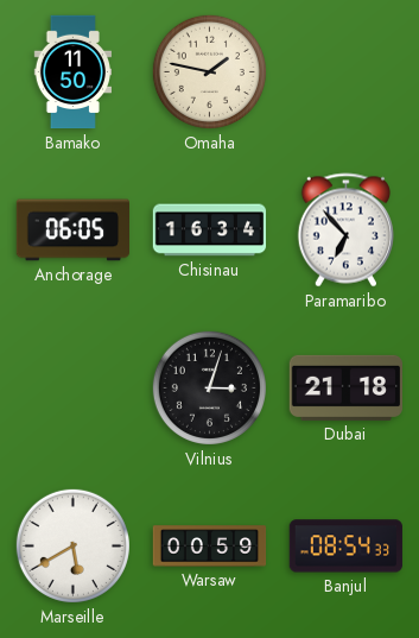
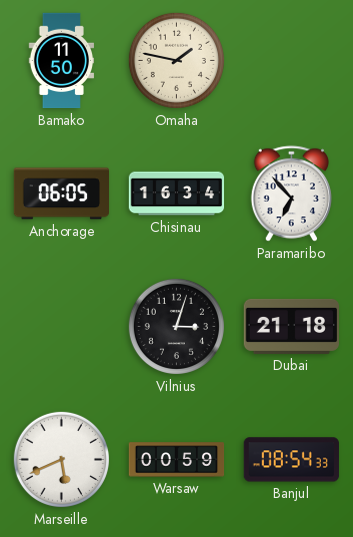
Marseille: 5:40 -> 5:41 (61, 459)
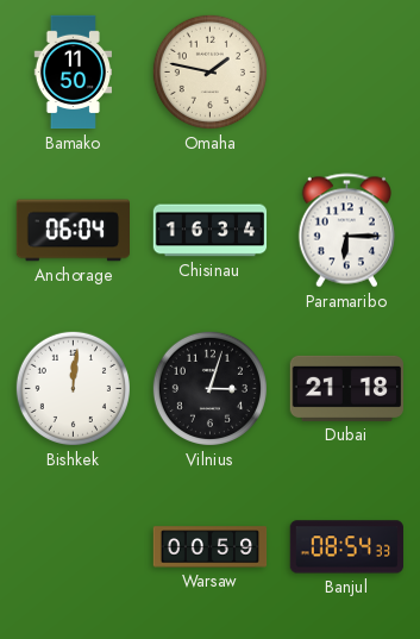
Anchorage: 06:05 -> 06:04 (73, 231)
Paramaribo: 6:53 -> 6:15 (346, 231)
Bishkek: none -> 12:01 (73, 388)
Marseille: 5:41 -> none (61, 459)
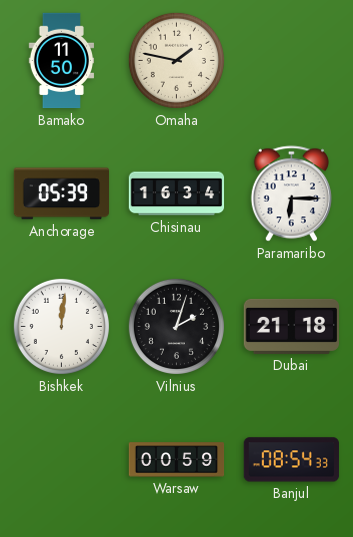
Anchorage: 06:04 -> 05:39 (61, 194)
Vilnius: 3:03 -> 2:03 (176, 326)
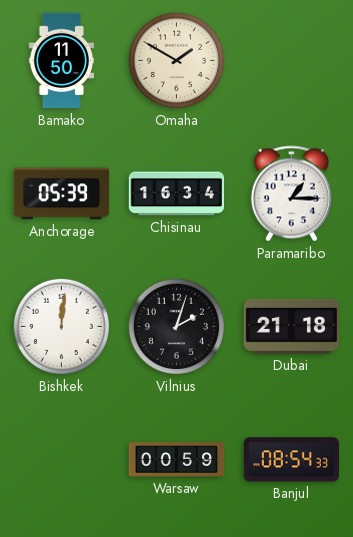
Omaha: 1:47 -> 1:50 (176, 60)
Paramaribo: 6:15 -> 1:15 (291, 194)
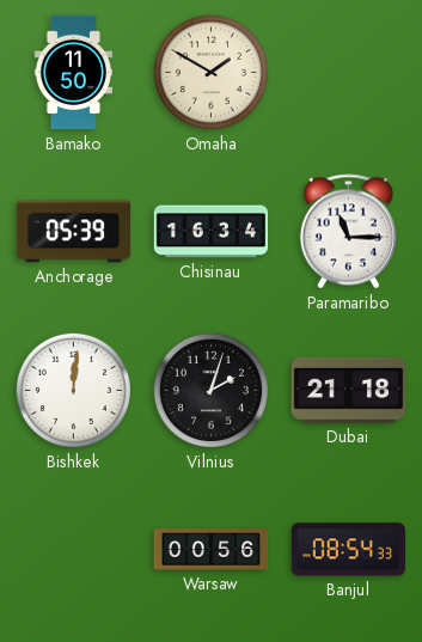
Paramaribo: 1:15 -> 11:15 (348, 232)
Warsaw: 00:59 -> 00:56 (212, 550)
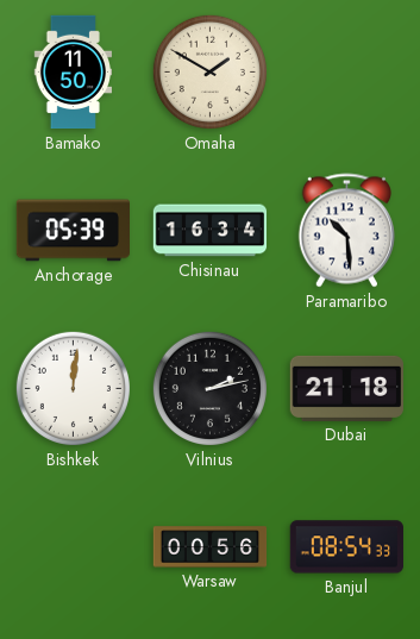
Paramaribo: 11:15 -> 10:29 (346, 231)
Vilnius: 2:03 -> 2:13 (209, 388)
